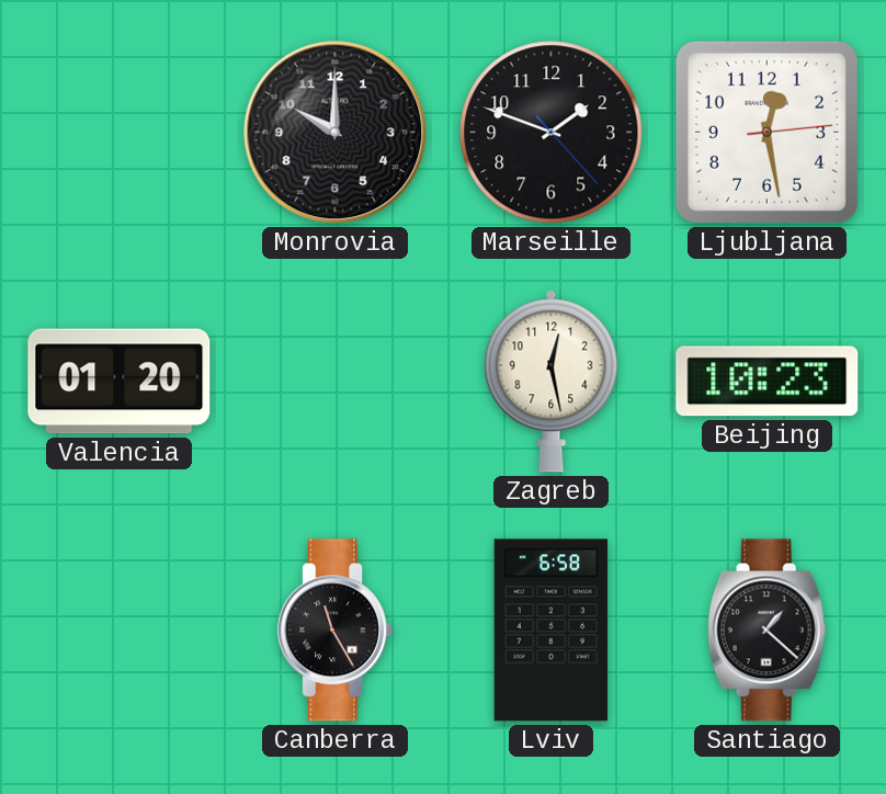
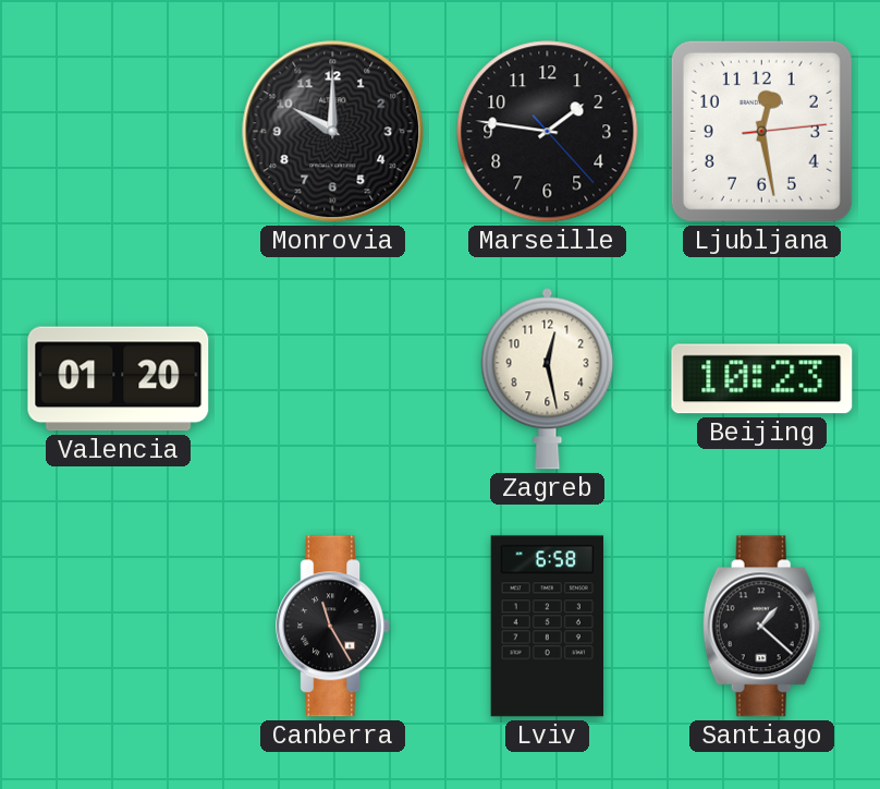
Marseille: 1:48 -> 1:46 (548, 132)
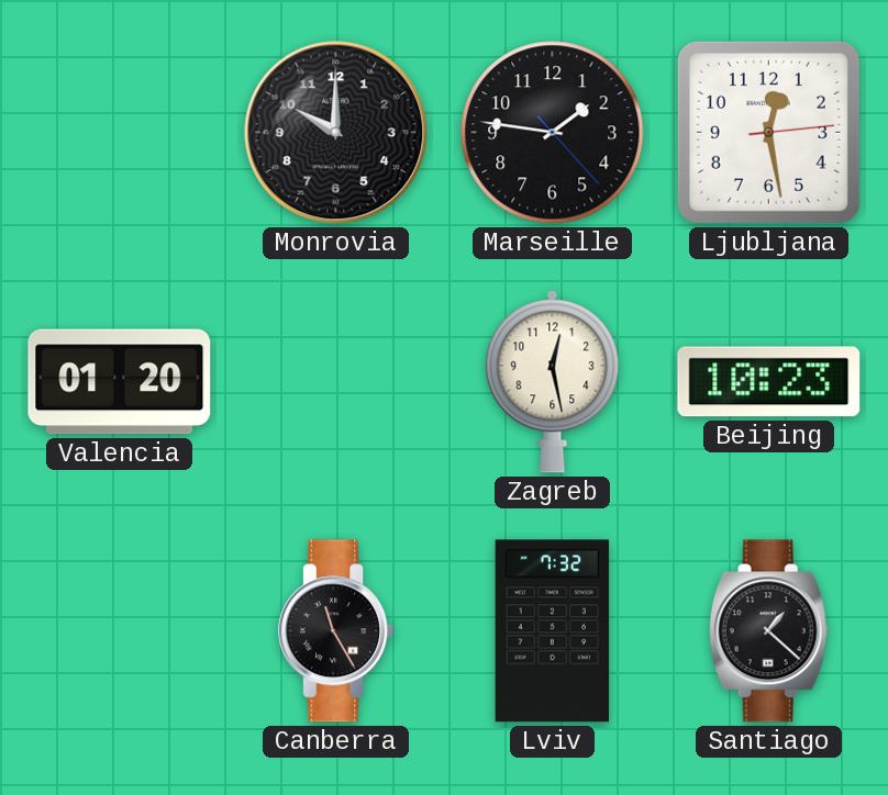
Lviv: 6:58 -> 7:32 (552, 631)
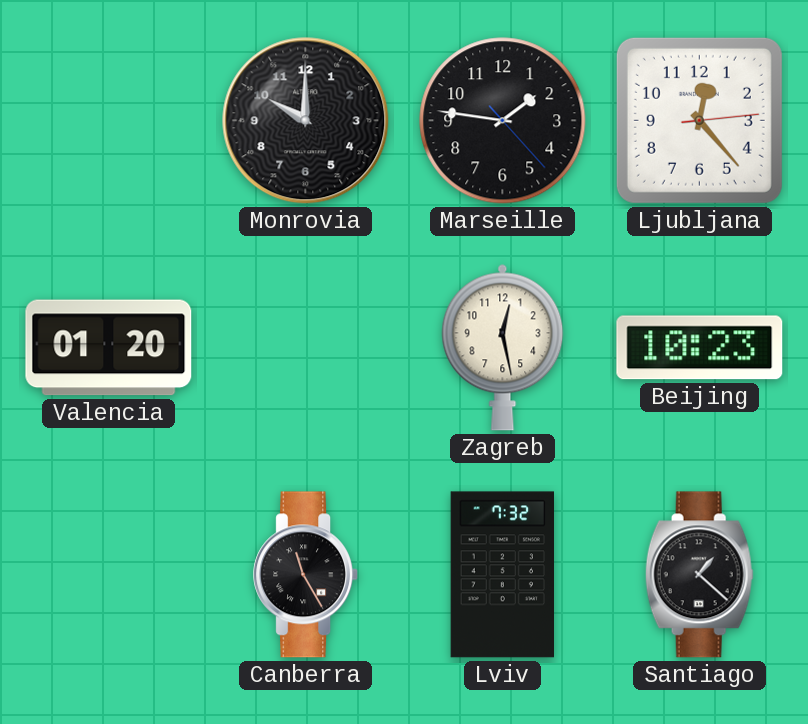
Ljubljana: 12:28 -> 12:23 (699, 120)
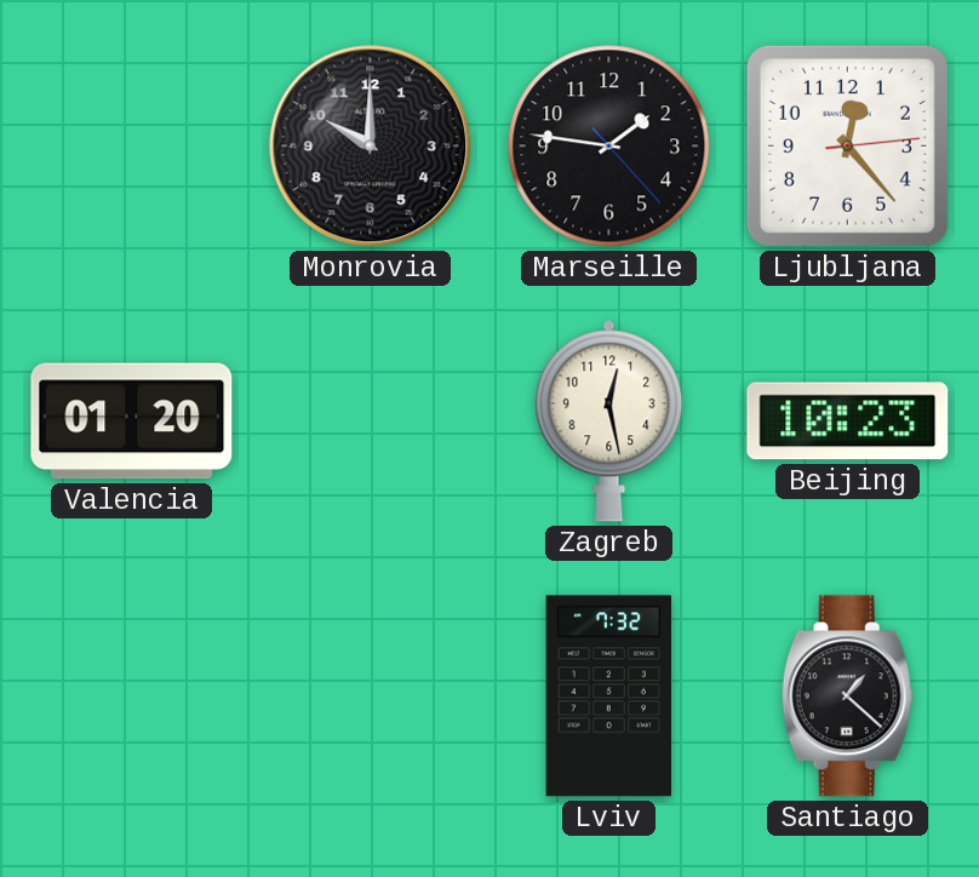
Canberra: 11:25 -> none (306, 575)
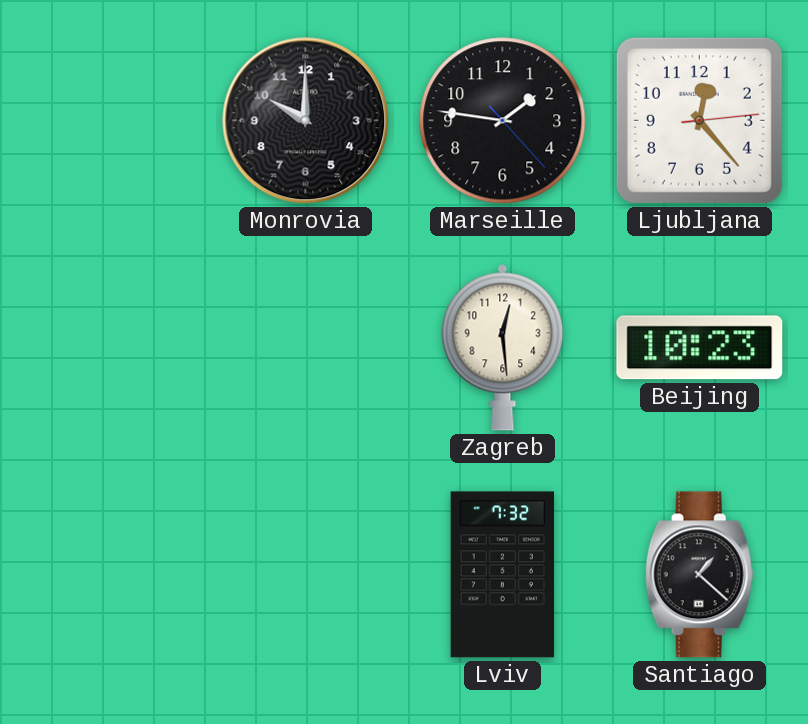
Valencia: 01:20 -> none (132, 422)
Zagreb: 12:28 -> 12:29 (503, 347)
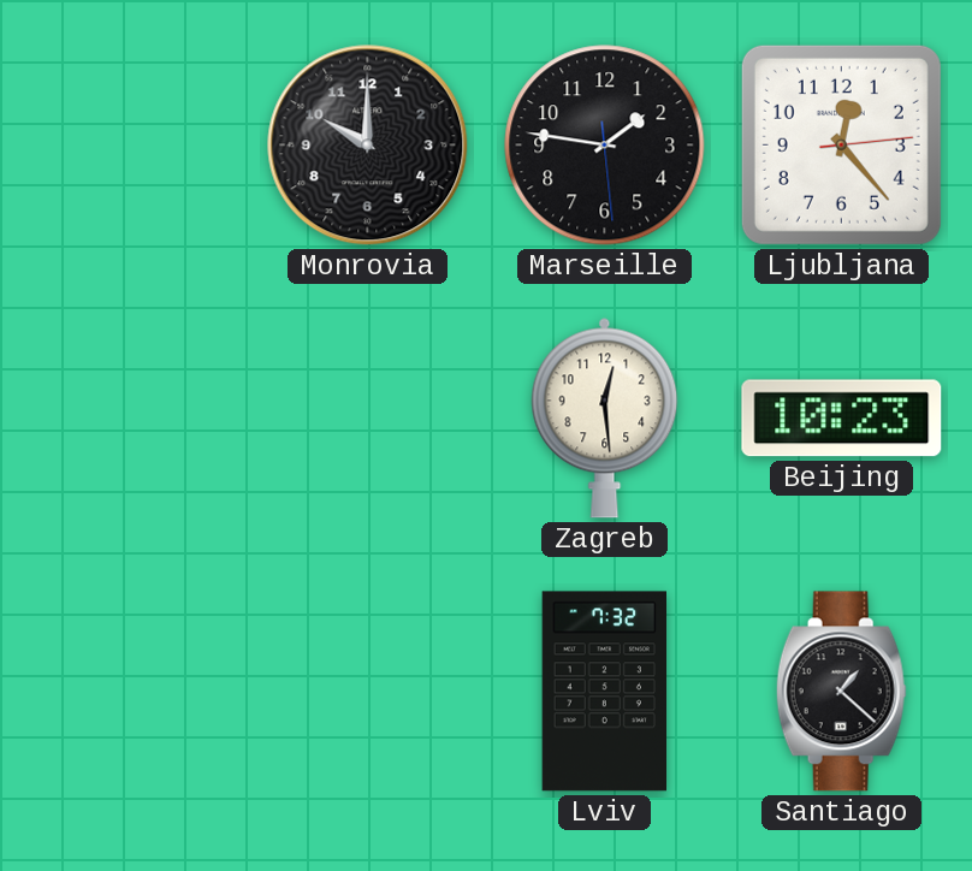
Marseille: 1:46:23 -> 1:46:29 (605, 146)
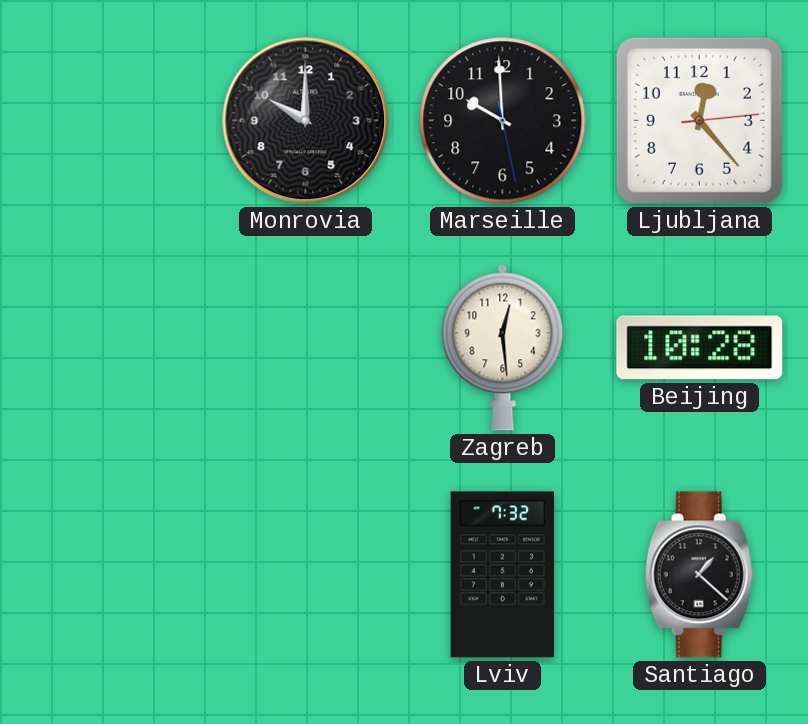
Marseille: 1:46 -> 9:59 (503, 121)
Beijing: 10:23 -> 10:28 (700, 348)
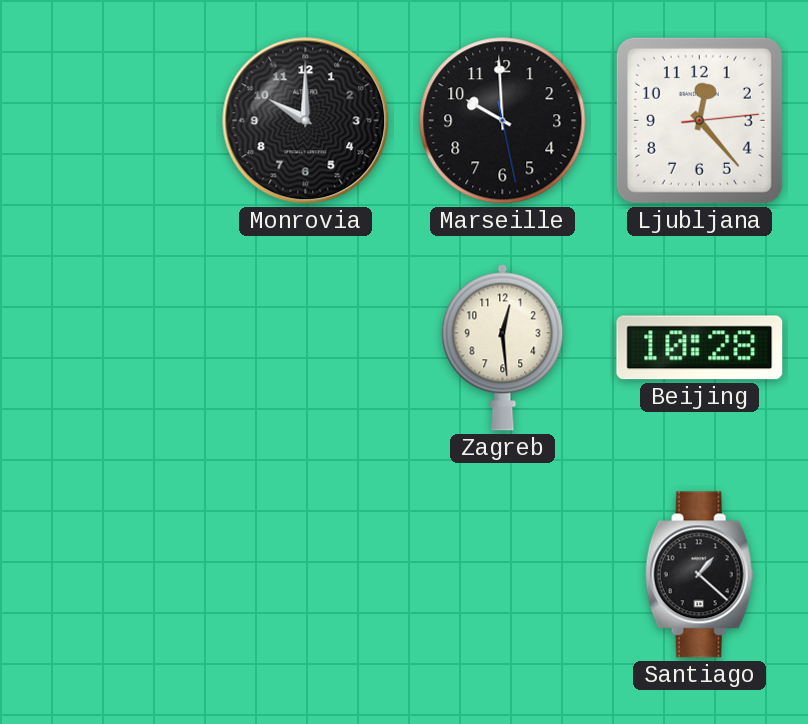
Lviv: 7:32 -> none (502, 575)
